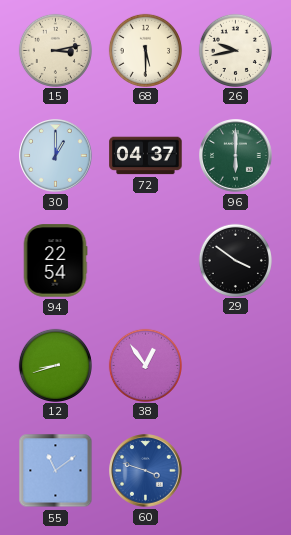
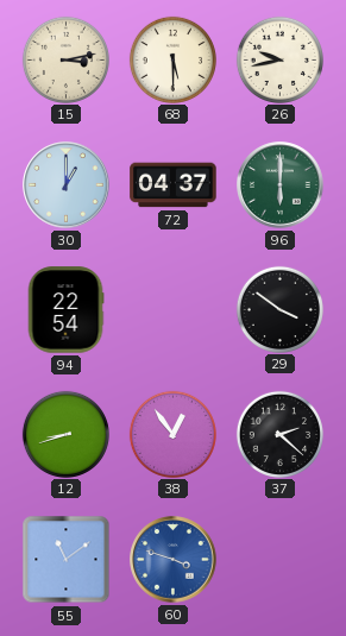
37: none -> 2:22 (279, 434)
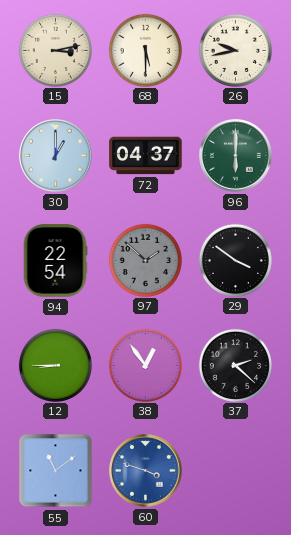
97: none -> 1:52 (145, 260)
12: 8:42 -> 8:45 (55, 365)
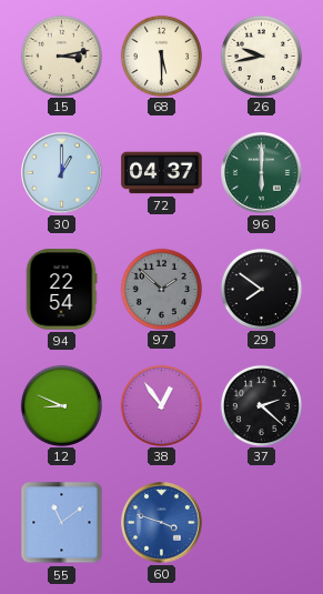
29: 3:51 -> 7:51 (261, 289)
12: 8:45 -> 8:49 (61, 405)
